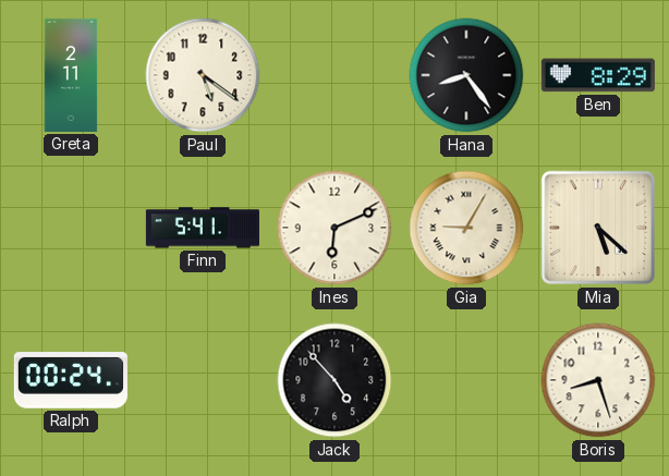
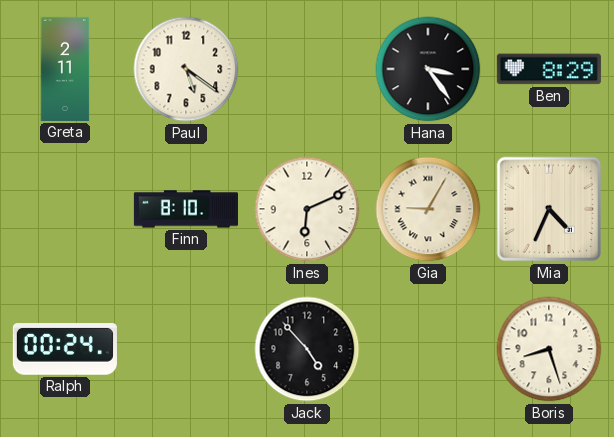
Hana: 8:24 -> 3:24 (428, 69)
Finn: 5:41 -> 8:10 (186, 209)
Mia: 5:22 -> 4:34 (549, 209)
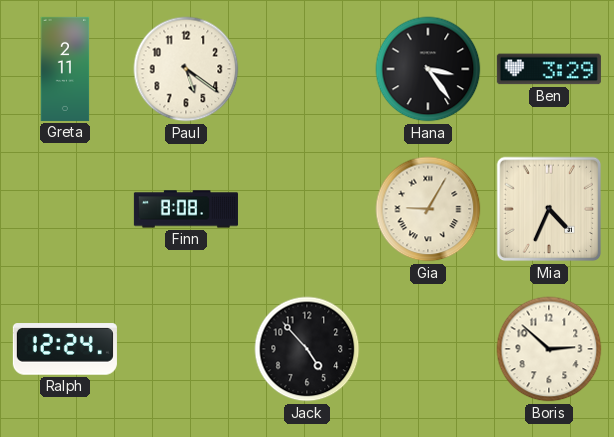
Ben: 8:29 -> 3:29 (549, 69)
Finn: 8:10 -> 8:08 (186, 209)
Ines: 6:11 -> none (307, 209)
Ralph: 00:24 -> 12:24 (65, 349)
Boris: 8:27 -> 2:52 (549, 349)
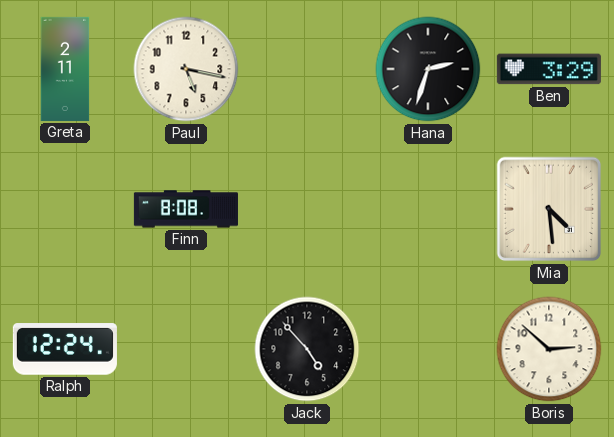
Paul: 5:21 -> 5:17 (186, 69)
Hana: 3:24 -> 2:33 (428, 69)
Gia: 9:05 -> none (428, 209)
Mia: 4:34 -> 4:29 (549, 209)
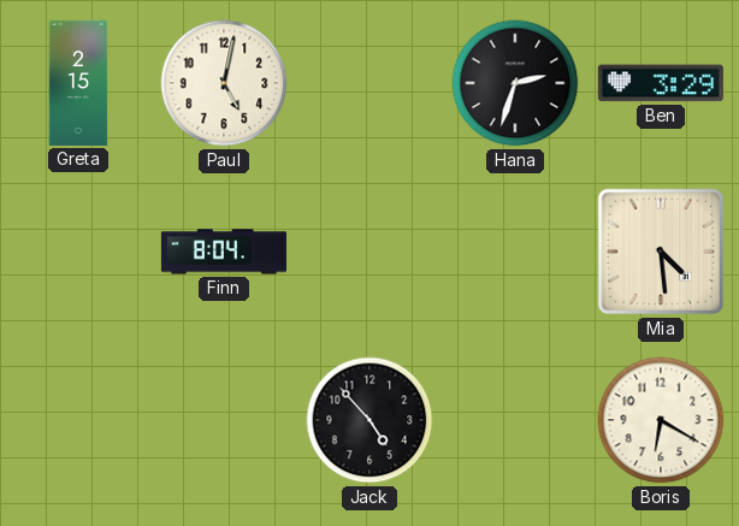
Greta: 2:11 -> 2:15 (78, 83)
Paul: 5:17 -> 5:02 (224, 83)
Finn: 8:08 -> 8:04 (224, 252)
Ralph: 12:24 -> none (65, 349)
Boris: 2:52 -> 6:20 (661, 420)
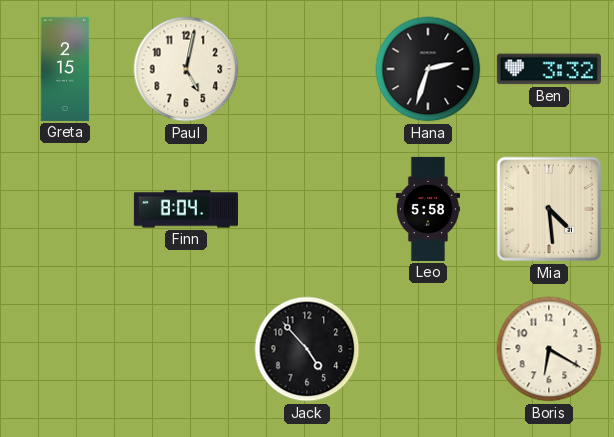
Ben: 3:29 -> 3:32 (549, 69)
Leo: none -> 5:58 (427, 209)
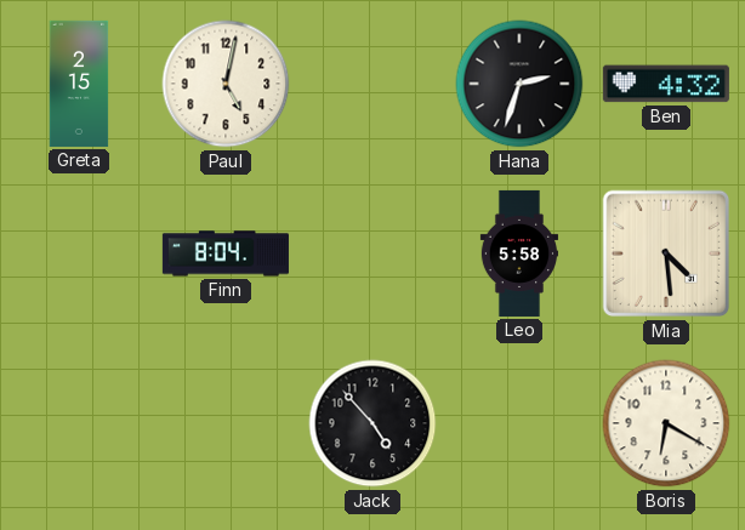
Ben: 3:32 -> 4:32 (666, 84)
